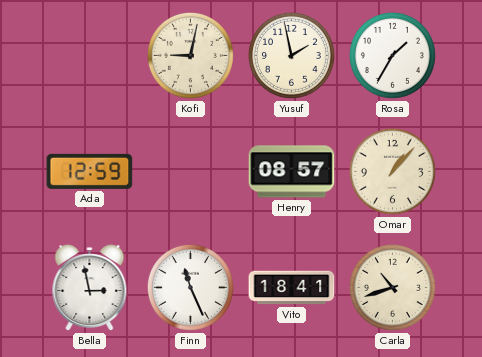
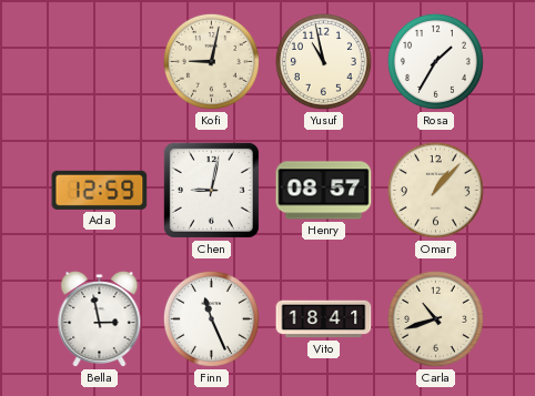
Yusuf: 1:58 -> 10:58 (323, 61)
Chen: none -> 9:02 (211, 190)
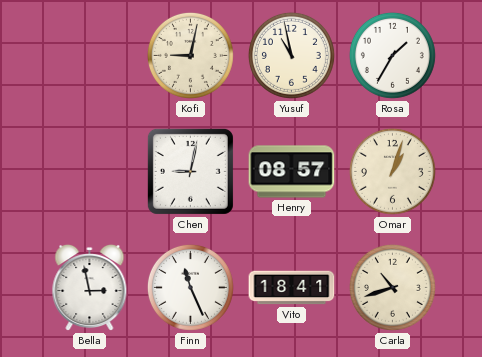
Ada: 12:59 -> none (100, 190)
Omar: 1:07 -> 1:03 (392, 171)
